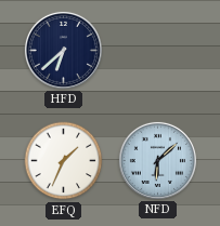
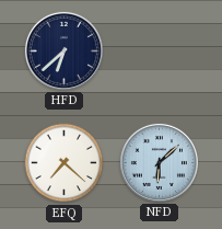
EFQ: 1:34 -> 7:22 (65, 163)
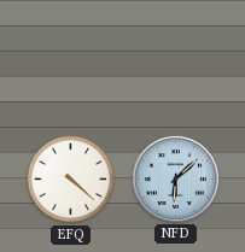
HFD: 6:38 -> none (63, 50)
EFQ: 7:22 -> 4:22 (71, 180)
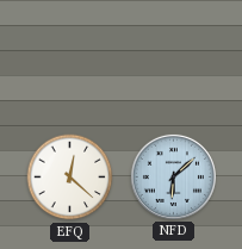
EFQ: 4:22 -> 12:22 (70, 178)
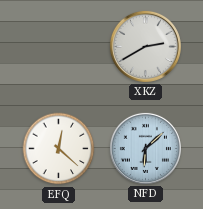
XKZ: none -> 2:40 (145, 46)
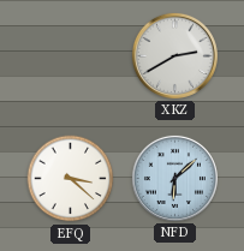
EFQ: 12:22 -> 3:22 (71, 179)
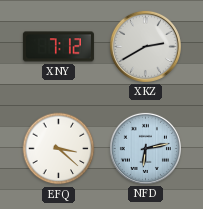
XNY: none -> 7:12 (58, 47)
NFD: 6:08 -> 6:13 (145, 148)
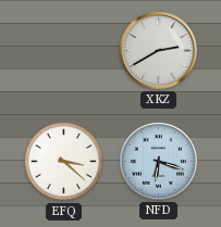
XNY: 7:12 -> none (58, 47)
NFD: 6:13 -> 6:18 (158, 161)
